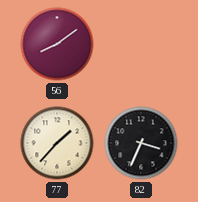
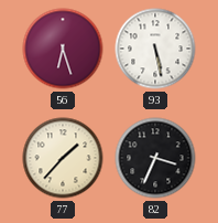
56: 8:09 -> 6:27 (63, 49)
93: none -> 5:28 (155, 49)
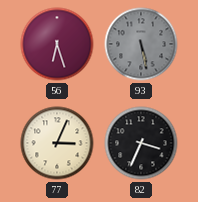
93 dial: white -> grey (141, 44)
77: 1:37 -> 3:04 (57, 143)
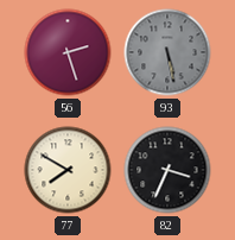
56: 6:27 -> 2:27 (68, 52)
77: 3:04 -> 7:50 (68, 170)
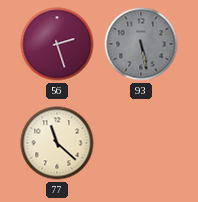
77: 7:50 -> 11:22 (57, 143)
82: 3:34 -> none (167, 170)
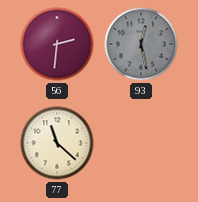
56: 2:27 -> 2:31 (57, 44)
93: 5:28 -> 12:28 (141, 44)
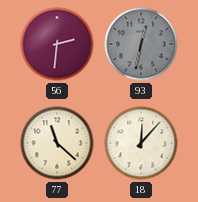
93: 12:28 -> 12:32 (141, 44)
18: none -> 12:07 (141, 143)
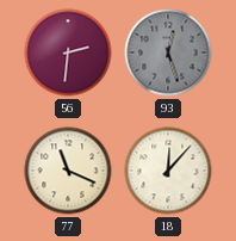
93: 12:32 -> 12:27 (168, 52)
77: 11:22 -> 11:19 (68, 171)
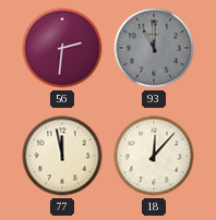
93: 12:27 -> 11:00 (154, 48)
77: 11:19 -> 11:58 (62, 156)
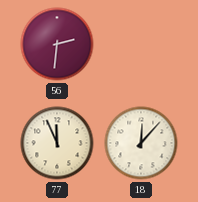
93: 11:00 -> none (154, 48)
77: 11:58 -> 11:56 (57, 143)
